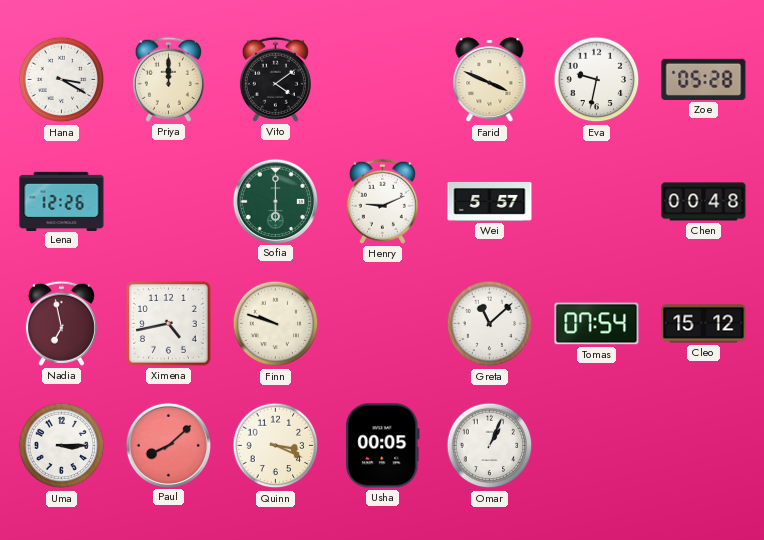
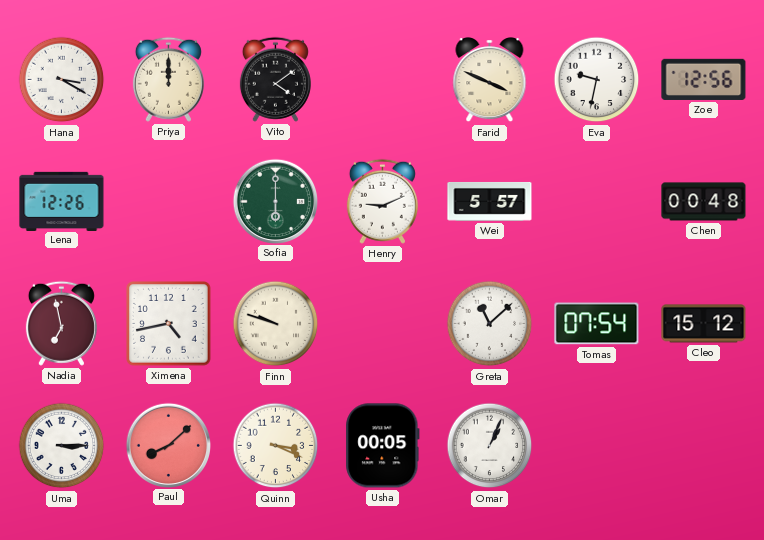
Zoe: 05:28 -> 12:56 (704, 79)
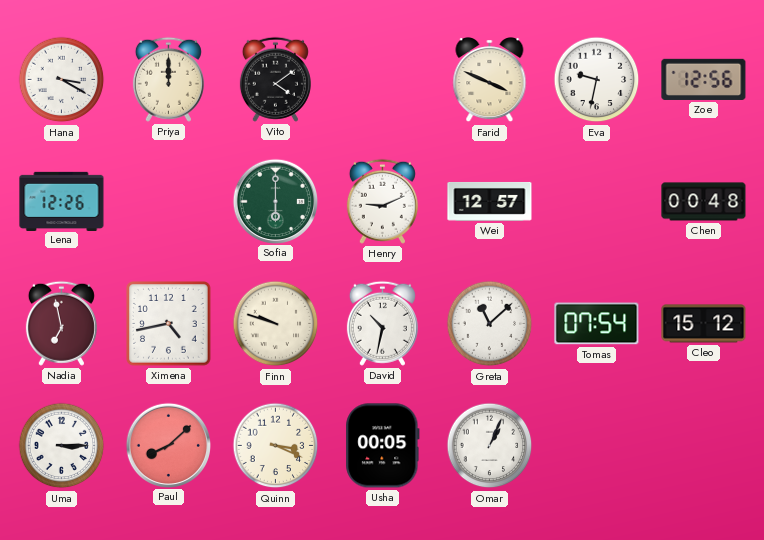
Wei: 5:57 -> 12:57 (490, 202)
David: none -> 10:32 (382, 323)
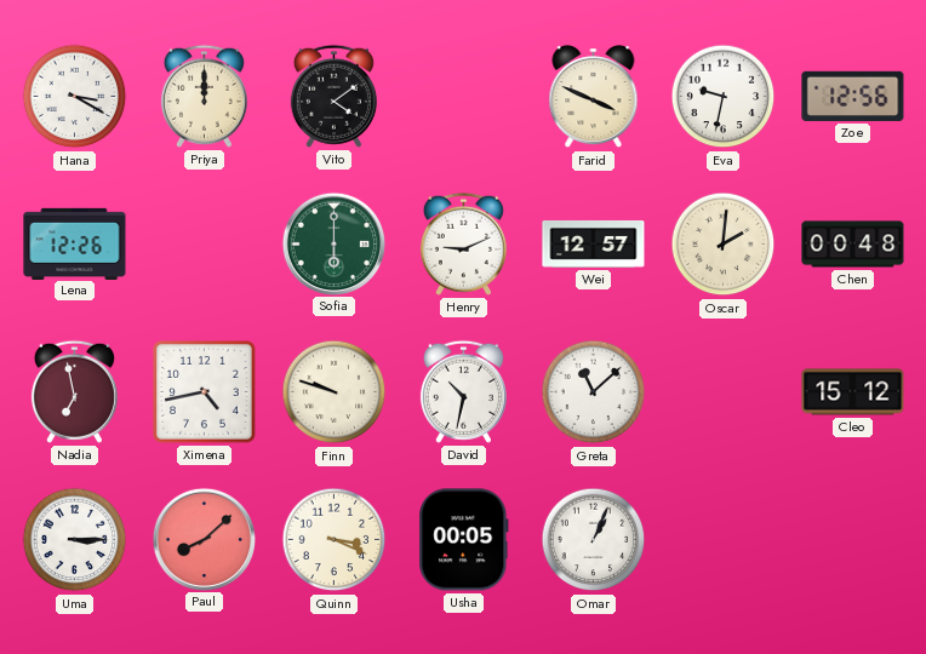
Oscar: none -> 2:01 (724, 245)
Tomas: 07:54 -> none (597, 324)
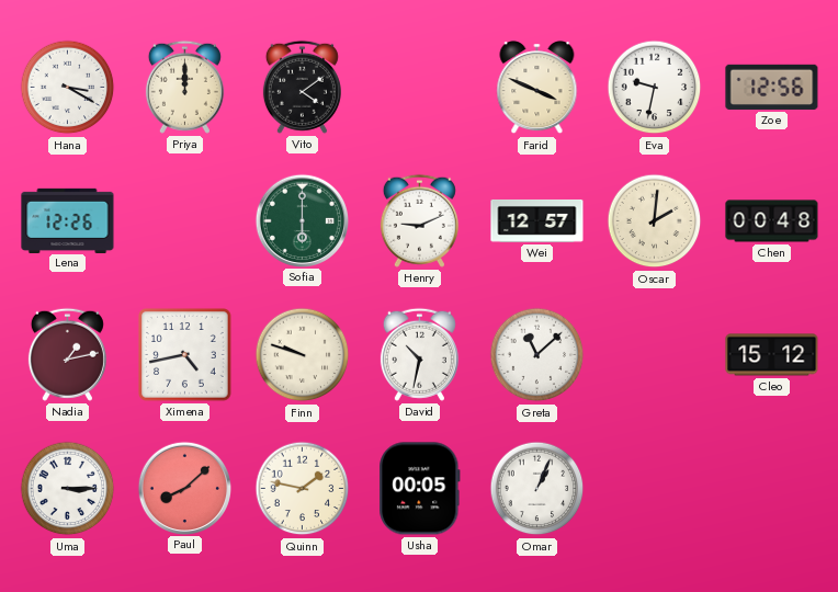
Nadia: 6:58 -> 1:13 (67, 354)
Quinn: 3:19 -> 1:47 (303, 489)
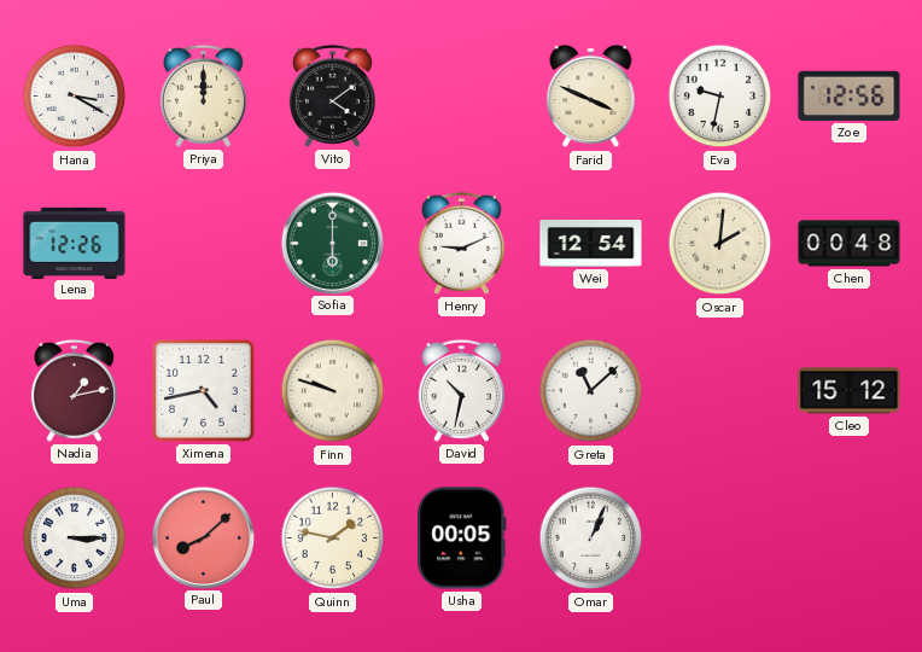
Wei: 12:57 -> 12:54 (591, 244)
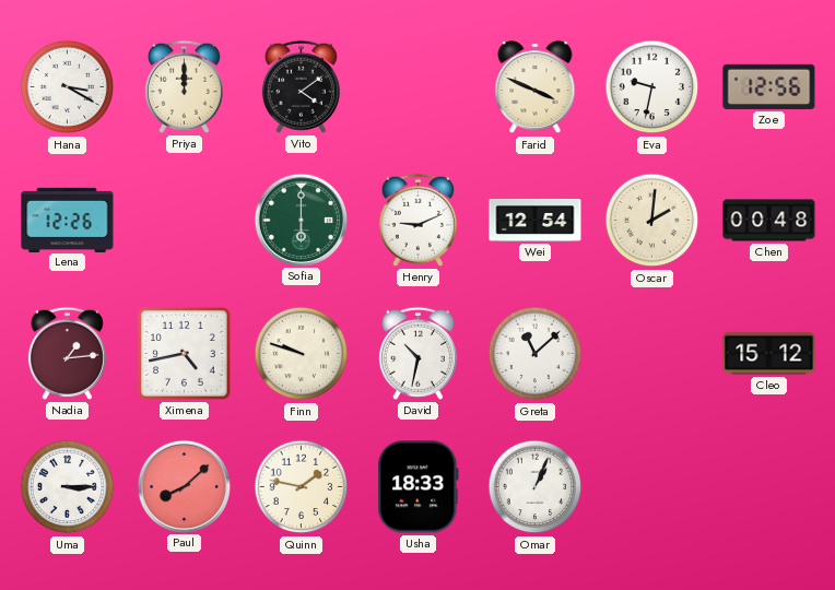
Nadia: 1:13 -> 1:14 (67, 353)
Usha: 00:05 -> 18:33 (419, 487)
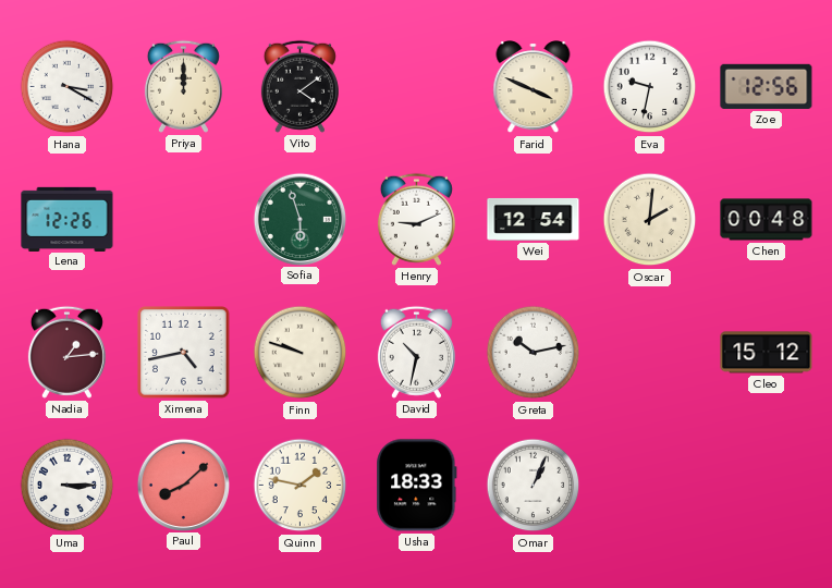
Sofia: 6:00 -> 5:57 (299, 219)
Greta: 11:08 -> 10:13 (534, 353)
